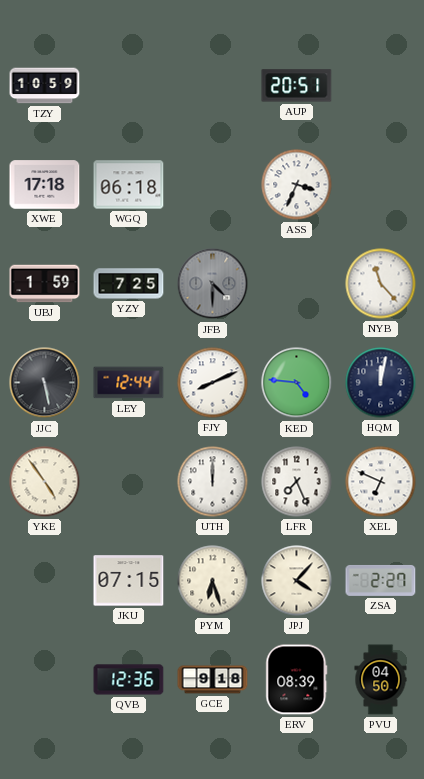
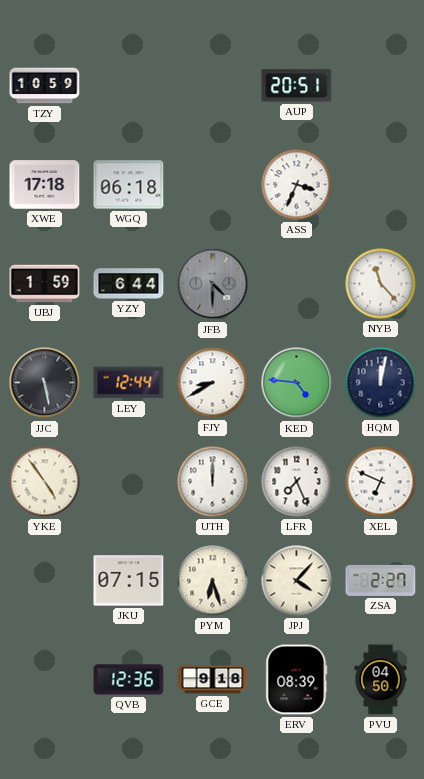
YZY: 7:25 -> 6:44 (129, 284)
FJY: 8:11 -> 8:40 (213, 383)
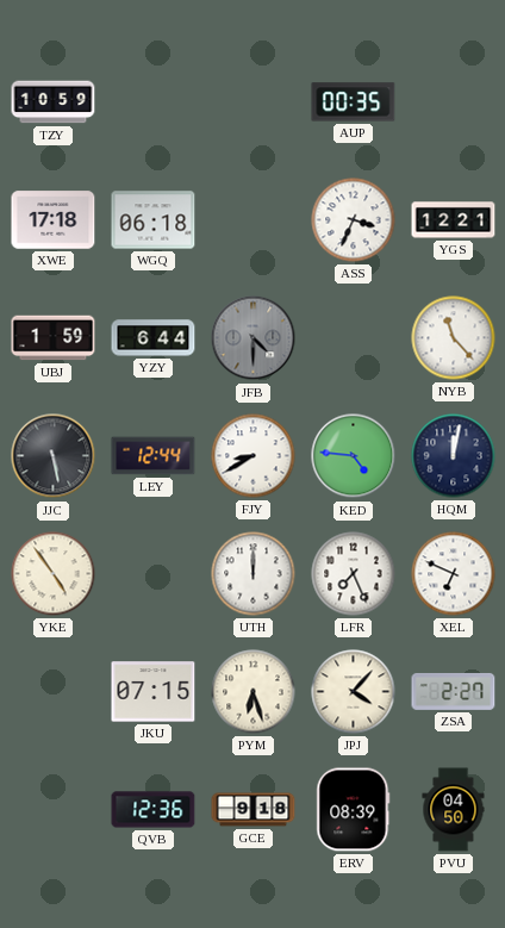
AUP: 20:51 -> 00:35 (354, 102)
YGS: none -> 12:21 (454, 220)
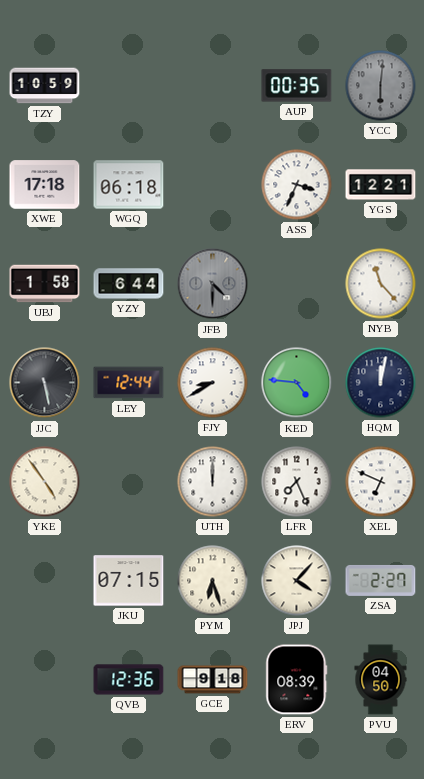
YCC: none -> 6:01 (381, 86)
UBJ: 1:59 -> 1:58 (45, 284)
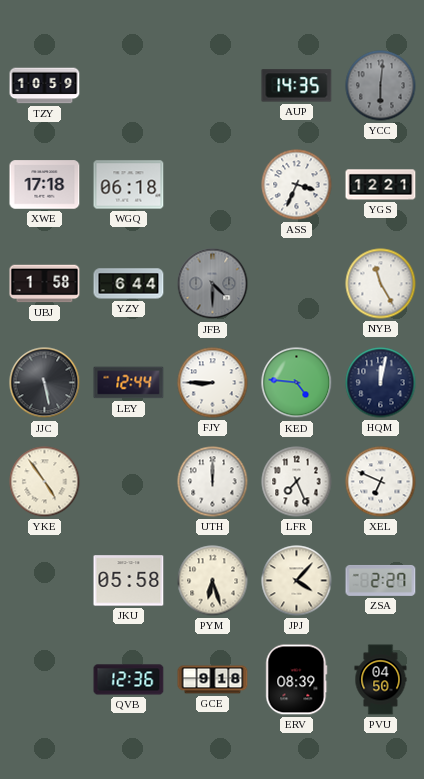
AUP: 00:35 -> 14:35 (297, 86)
NYB: 11:23 -> 11:25 (381, 284)
FJY: 8:40 -> 8:45 (213, 383)
JKU: 07:15 -> 05:58 (129, 581)
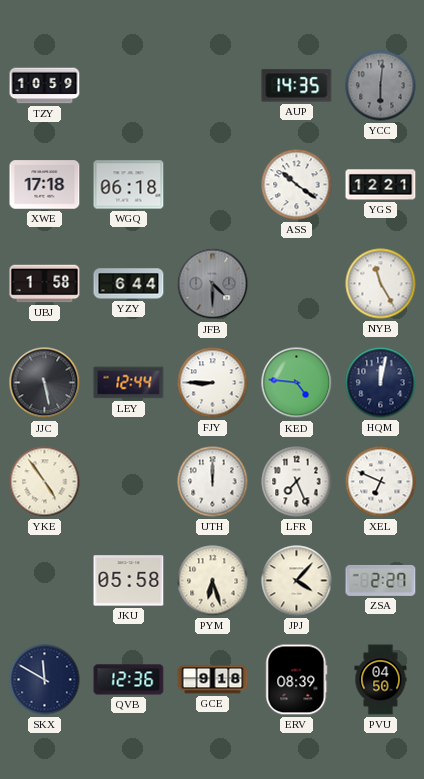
ASS: 3:34 -> 10:21 (297, 185)
SKX: none -> 11:50 (45, 680)
